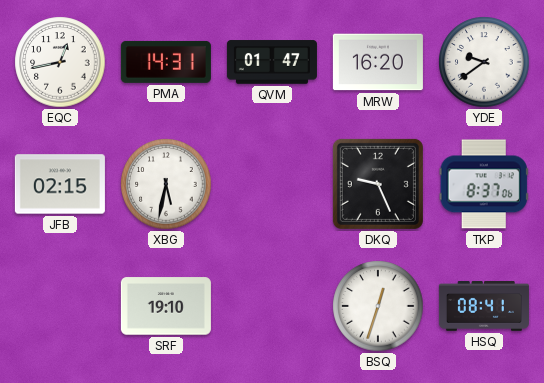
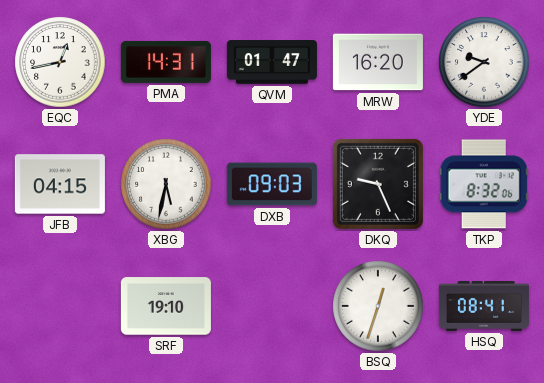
JFB: 02:15 -> 04:15 (60, 184)
DXB: none -> 09:03 (272, 184)
TKP: 8:37 -> 8:32 (484, 184)
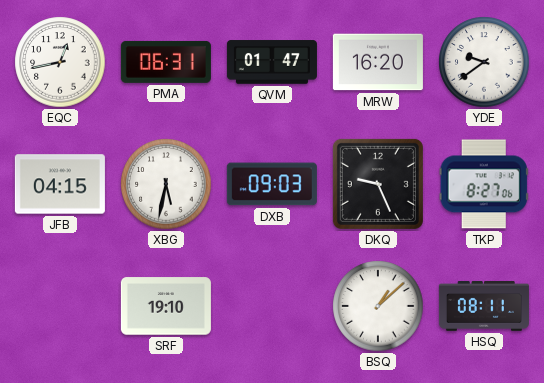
PMA: 14:31 -> 06:31 (166, 62)
TKP: 8:32 -> 8:27 (484, 184)
BSQ: 12:33 -> 1:08 (378, 306)
HSQ: 08:41 -> 08:11 (484, 307)
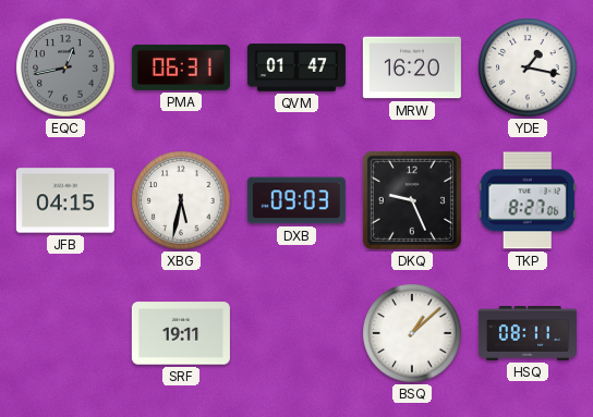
EQC dial: white -> grey (65, 68)
YDE: 9:39 -> 1:17 (528, 68)
SRF: 19:10 -> 19:11 (181, 333)
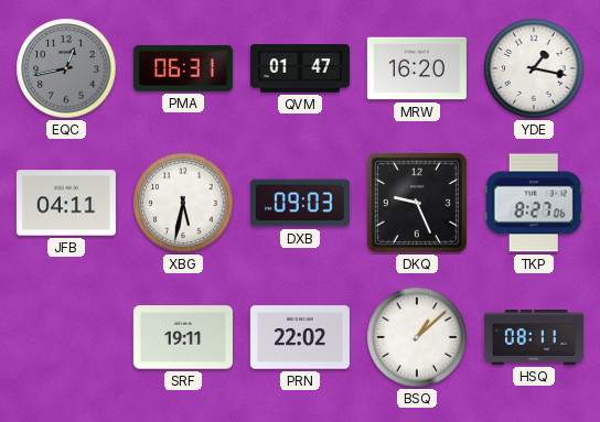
JFB: 04:15 -> 04:11 (66, 203)
PRN: none -> 22:02 (300, 337)
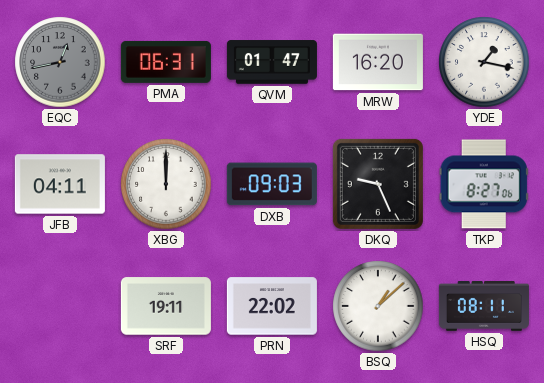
XBG: 5:32 -> 12:00 (166, 184)
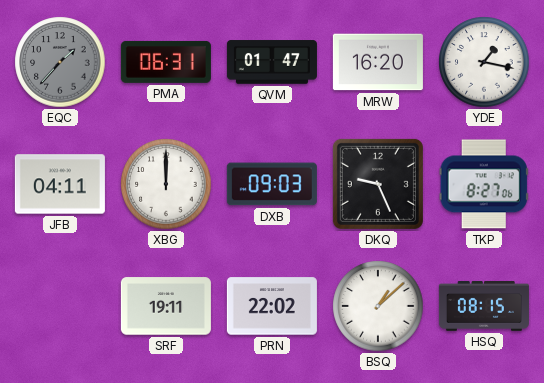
EQC: 12:43 -> 1:37 (60, 62)
HSQ: 08:11 -> 08:15 (484, 307)
